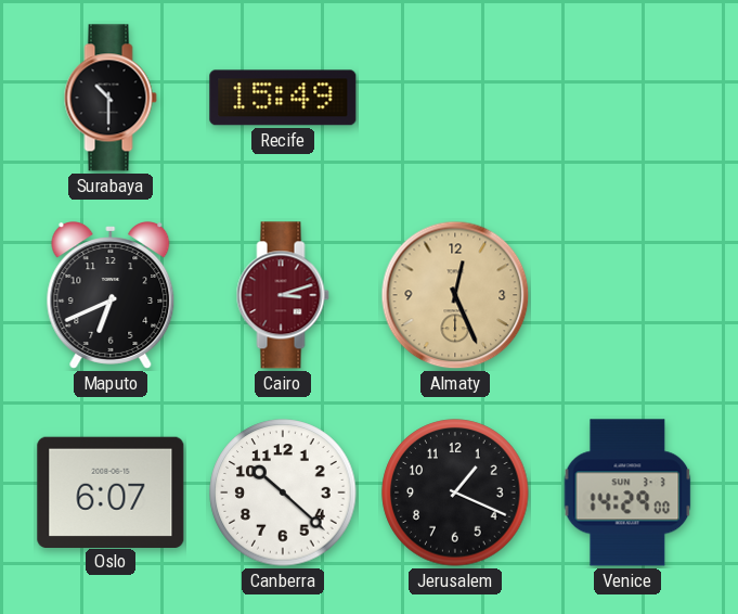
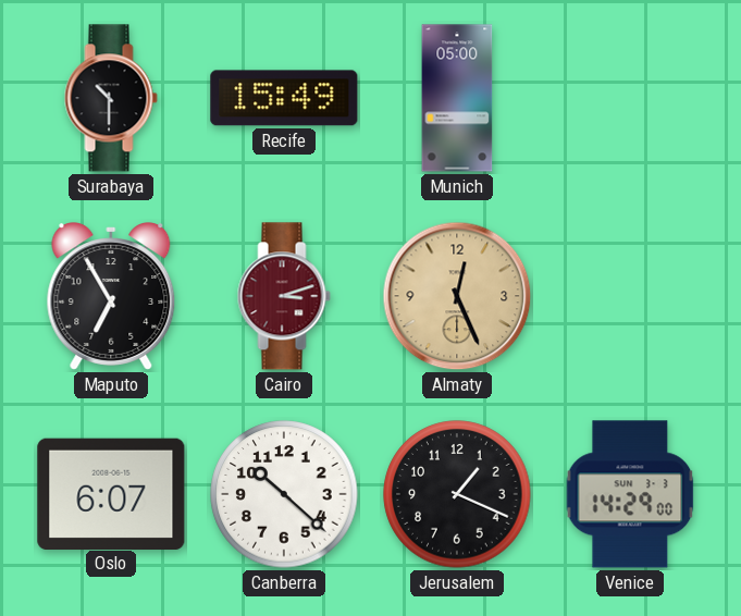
Munich: none -> 05:00 (457, 98)
Maputo: 6:41 -> 6:55 (111, 297)
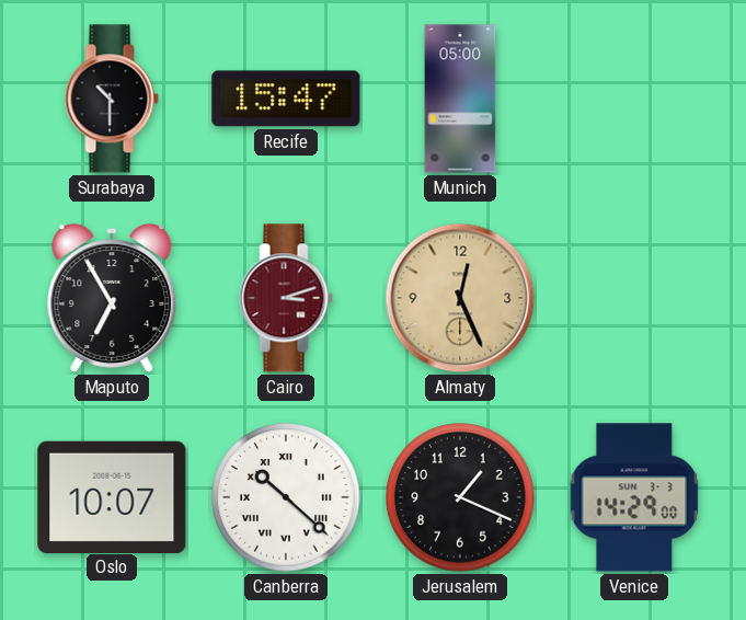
Recife: 15:49 -> 15:47 (286, 99)
Oslo: 6:07 -> 10:07 (112, 496)
Canberra numerals: Arabic -> Roman (286, 497)
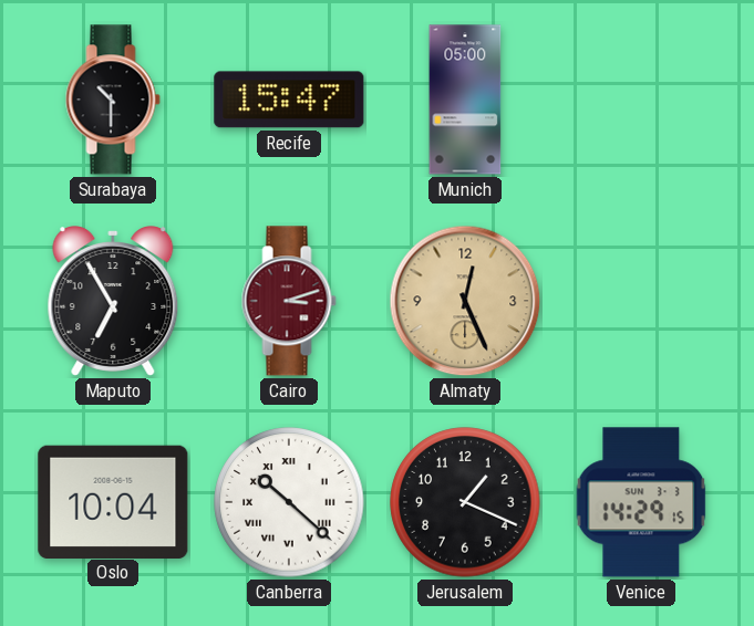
Oslo: 10:07 -> 10:04 (113, 501)
Venice: 14:29:00 -> 14:29:15 (641, 502)
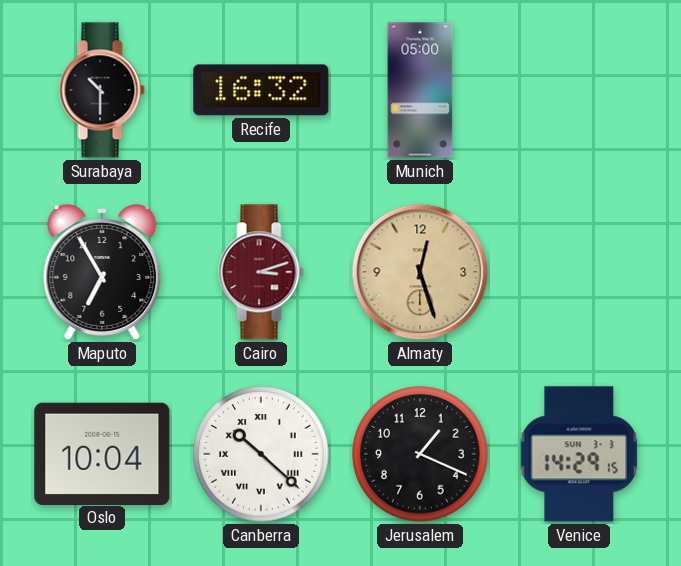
Recife: 15:47 -> 16:32 (261, 90)
Almaty: 12:26 -> 12:27 (420, 272)
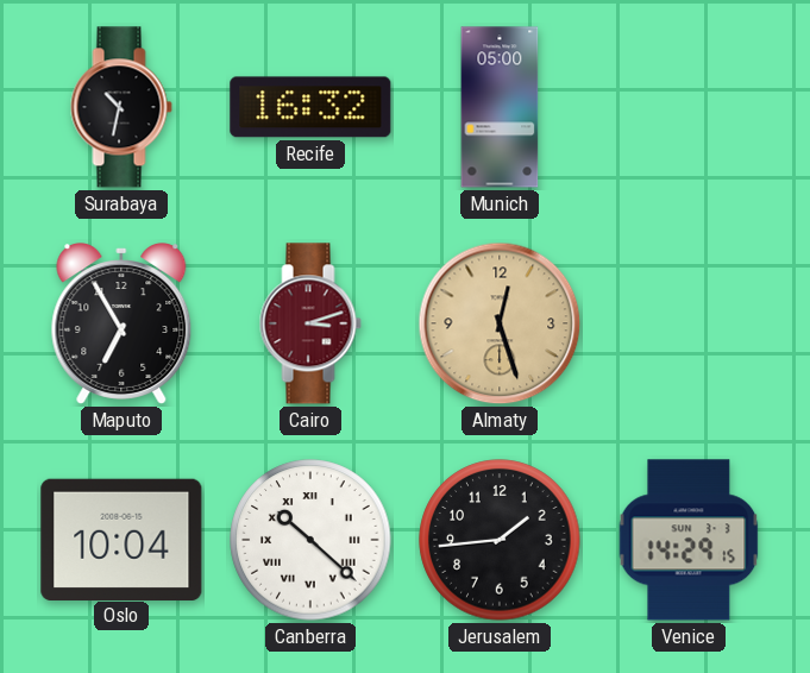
Surabaya: 10:30 -> 10:32 (121, 107)
Jerusalem: 1:19 -> 1:44 (500, 540)
